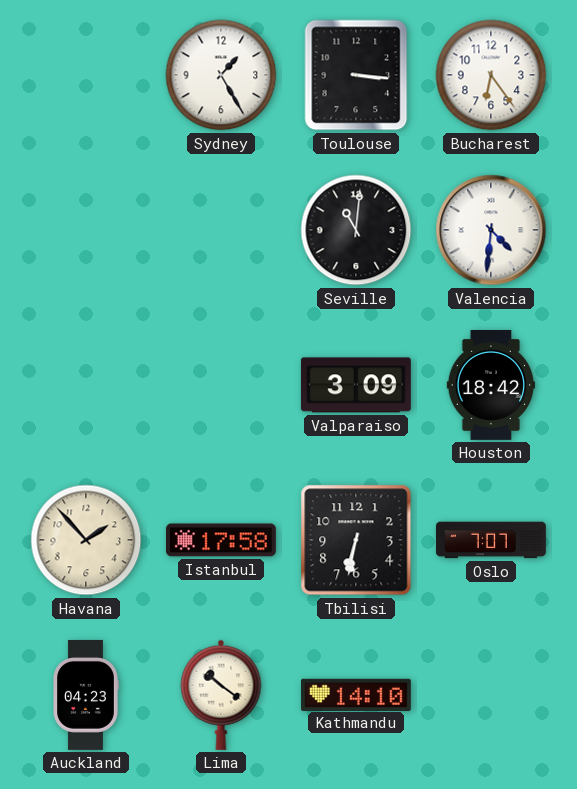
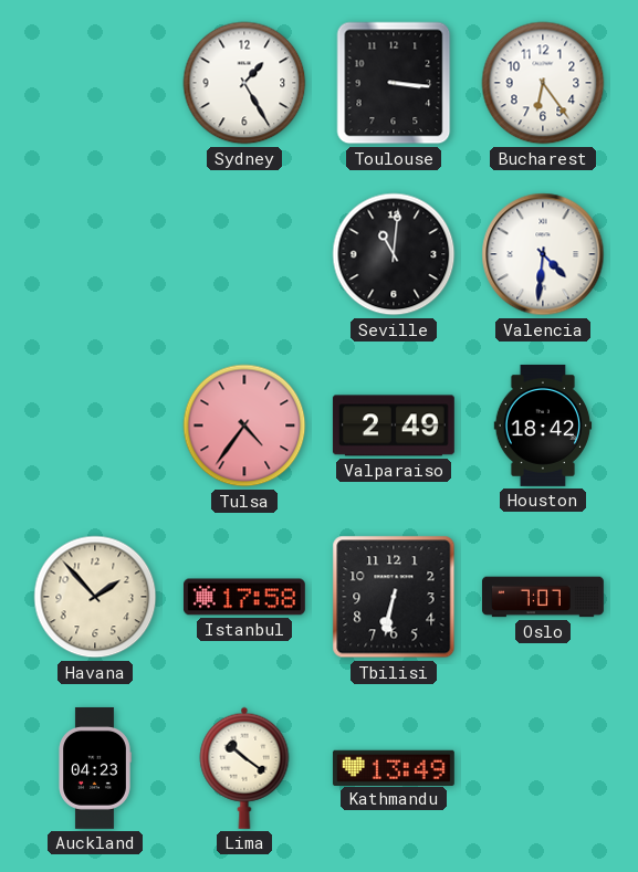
Tulsa: none -> 4:36 (244, 426)
Valparaiso: 3:09 -> 2:49 (394, 426)
Kathmandu: 14:10 -> 13:49 (394, 767)
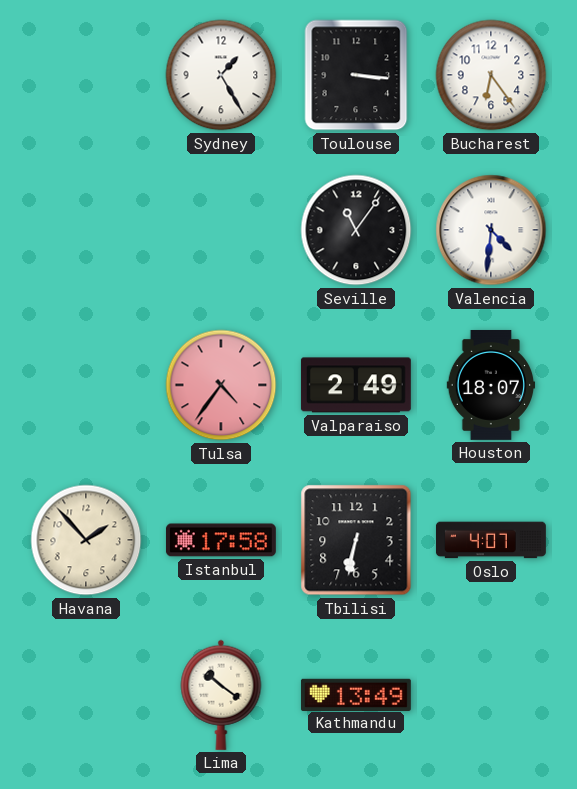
Seville: 11:01 -> 11:06 (356, 230)
Houston: 18:42 -> 18:07 (491, 385)
Oslo: 7:07 -> 4:07 (491, 540)
Auckland: 04:23 -> none (95, 768)
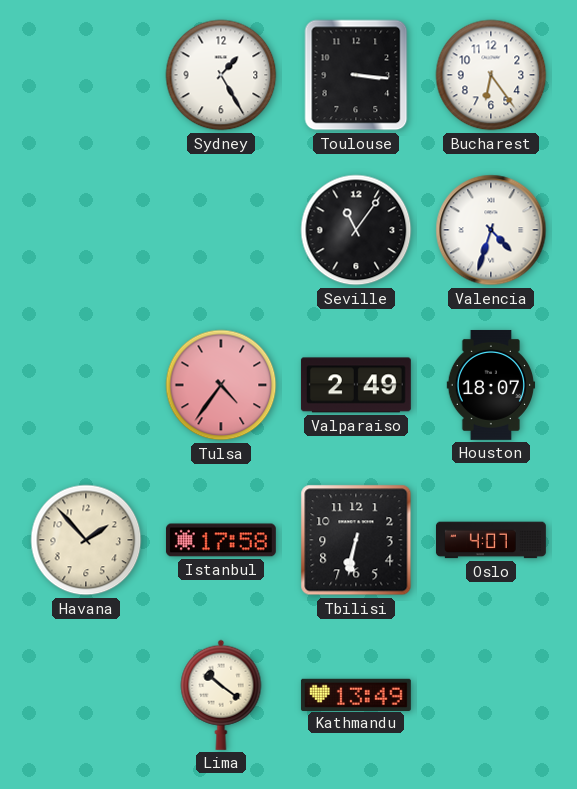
Valencia: 4:31 -> 4:33 (491, 230)
